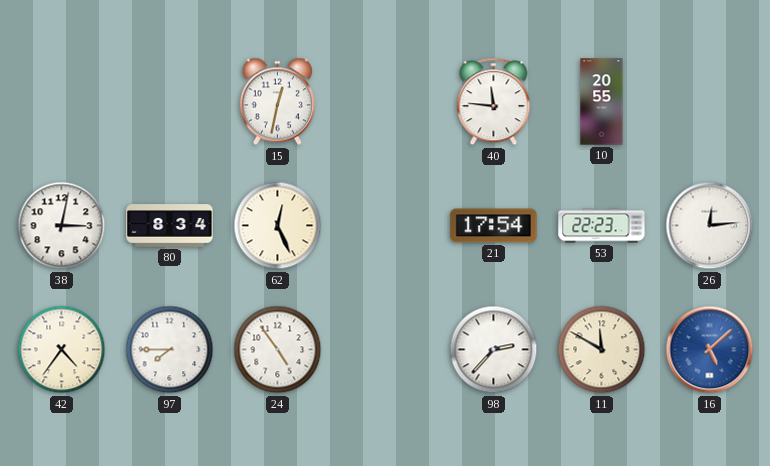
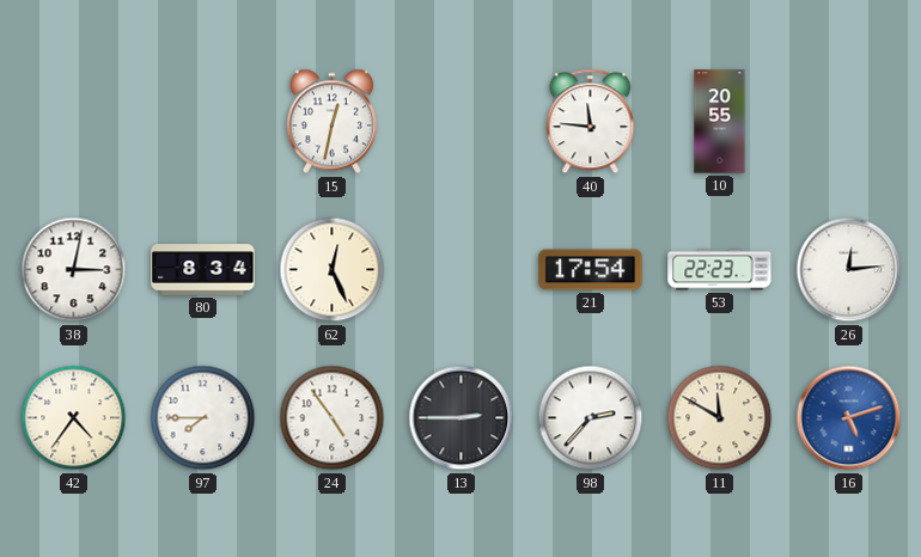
13: none -> 2:45 (462, 418)
16: 5:08 -> 5:12 (849, 418)
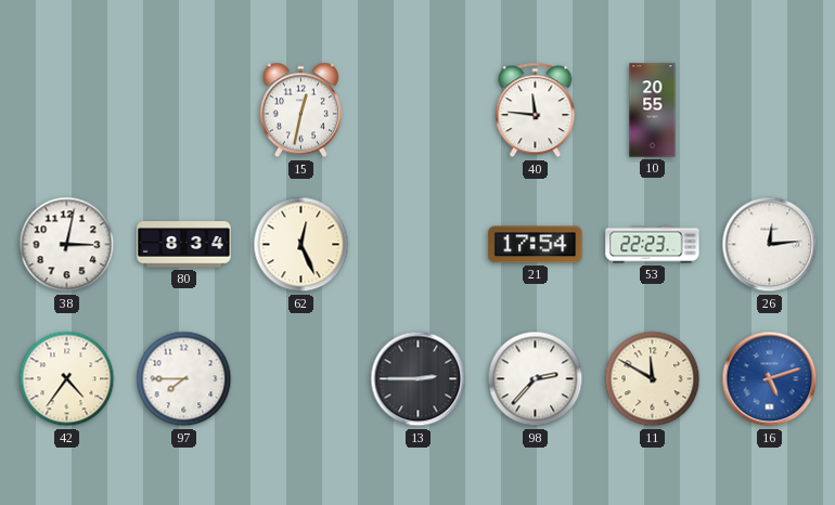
24: 4:54 -> none (333, 418)
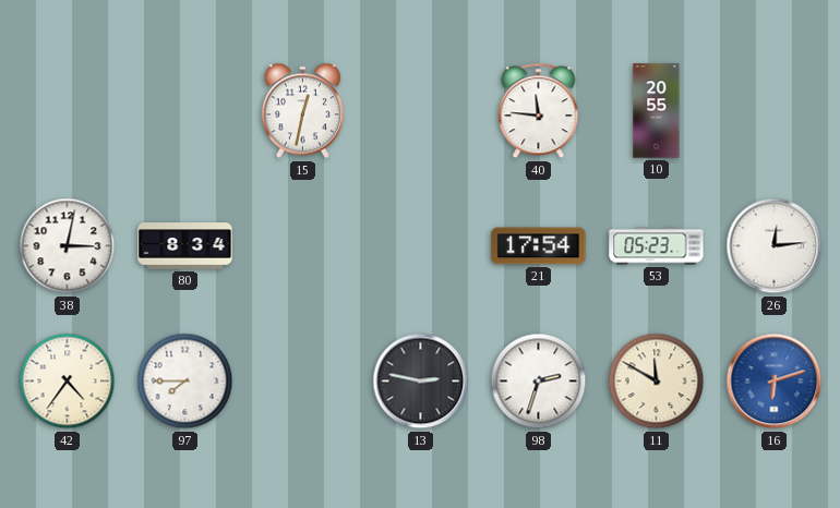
62: 12:26 -> none (301, 245)
53: 22:23 -> 05:23 (657, 246)
13: 2:45 -> 2:47 (421, 382)
98: 2:37 -> 2:33 (539, 382)
16: 5:12 -> 6:12 (775, 382)
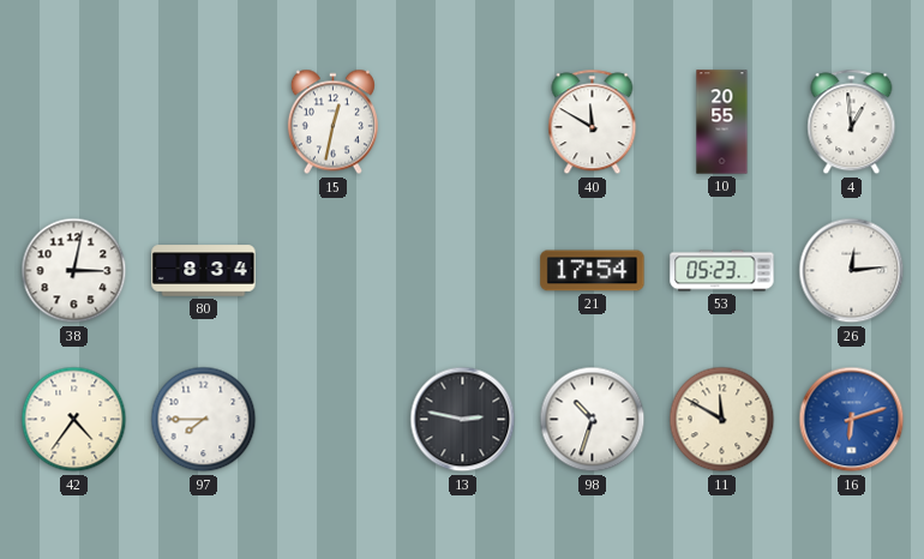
40: 11:46 -> 11:50 (593, 122)
4: none -> 12:59 (852, 122)
98: 2:33 -> 10:33 (593, 420)
